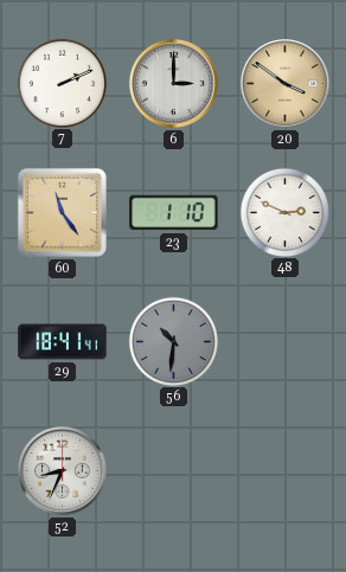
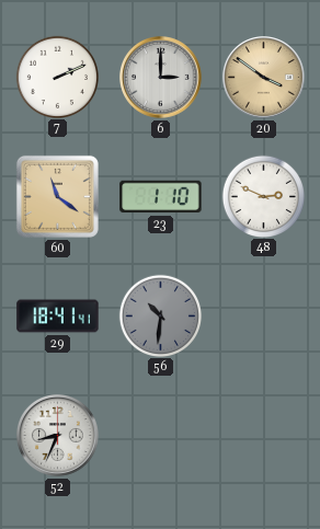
60: 11:24 -> 11:21 (57, 196)
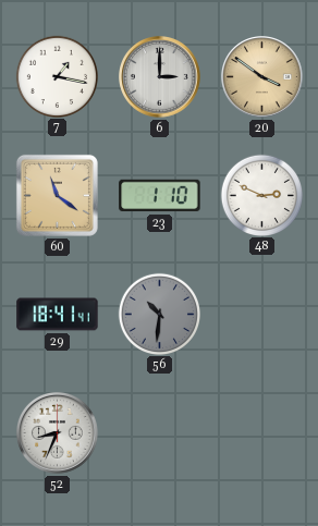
7: 2:11 -> 1:17 (57, 76)
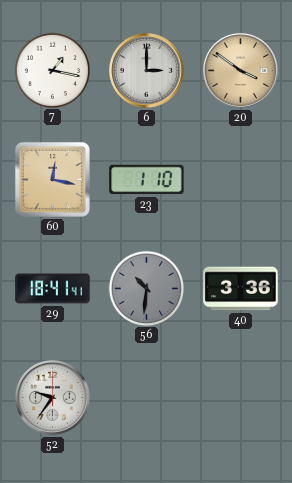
60: 11:21 -> 12:17 (52, 179)
48: 2:49 -> none (261, 195)
40: none -> 3:36 (241, 289)
52: 8:34 -> 9:36 (53, 398)
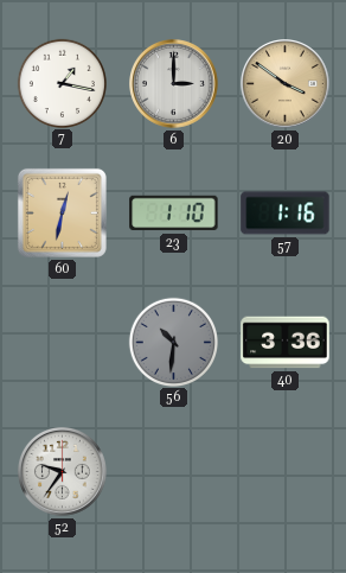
60: 12:17 -> 12:32 (62, 212)
57: none -> 1:16 (286, 214)
29: 18:41 -> none (53, 289)
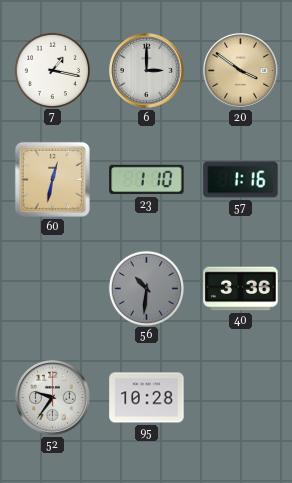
95: none -> 10:28 (147, 398)
